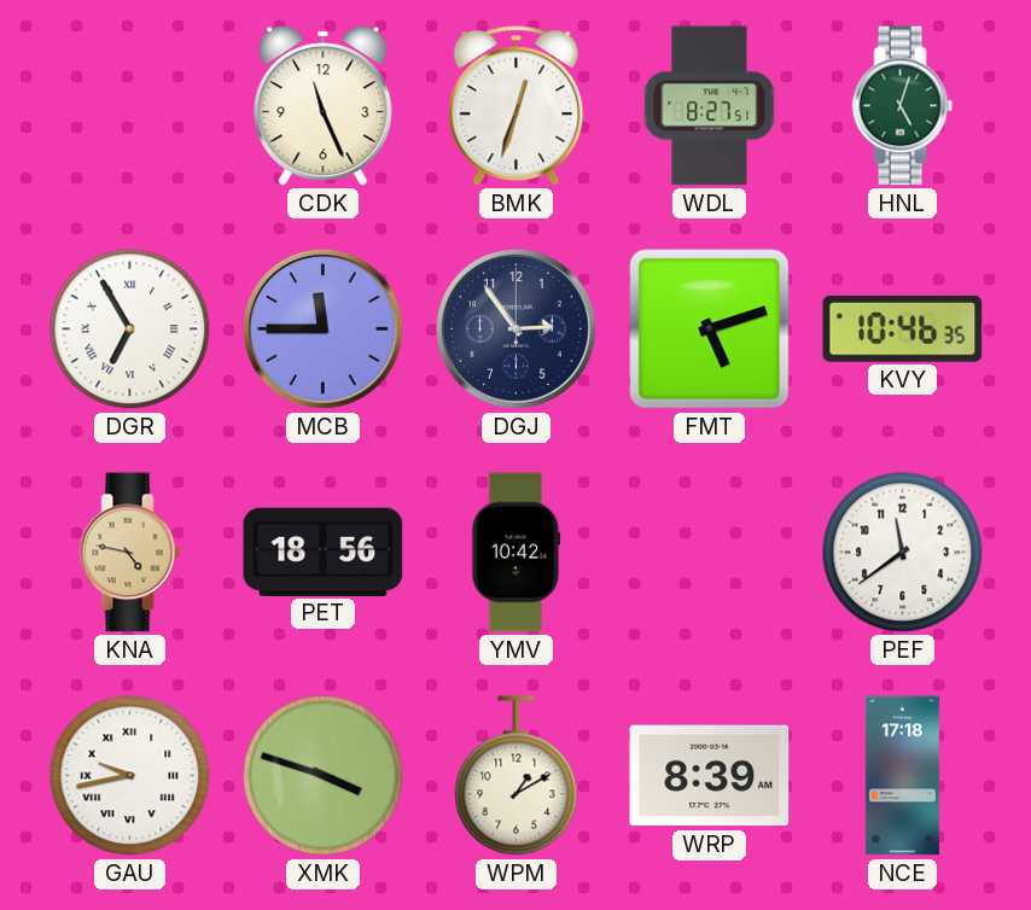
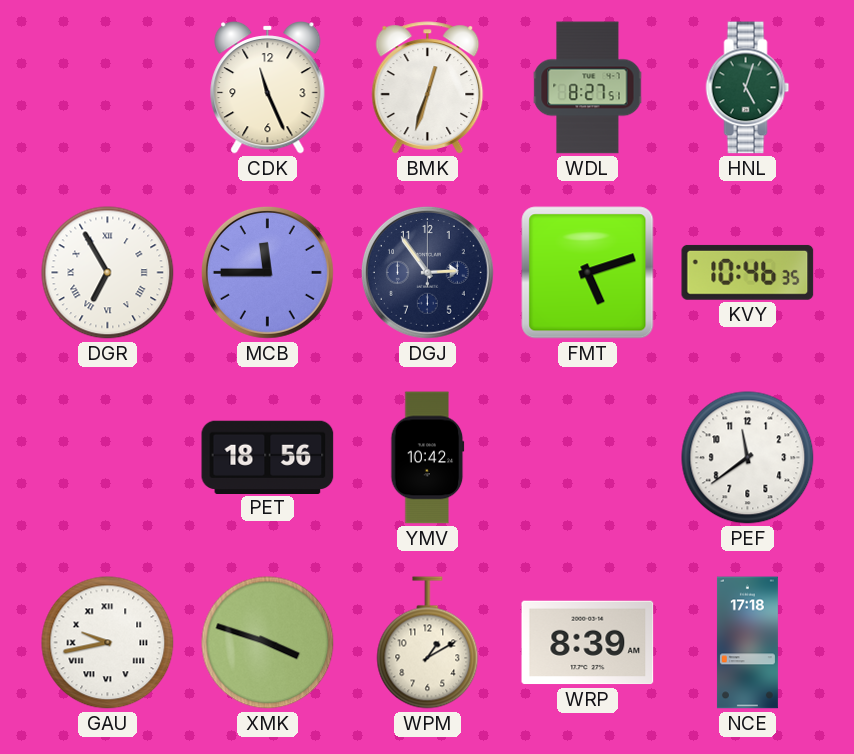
KNA: 4:47 -> none (130, 553)
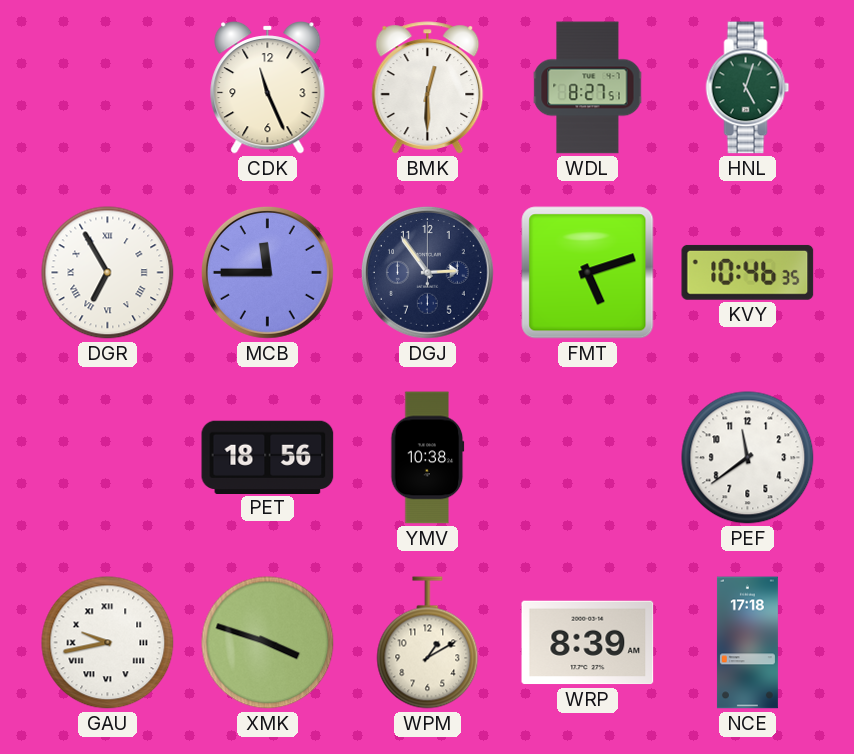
BMK: 12:33 -> 12:30 (428, 88)
YMV: 10:42 -> 10:38 (428, 458)
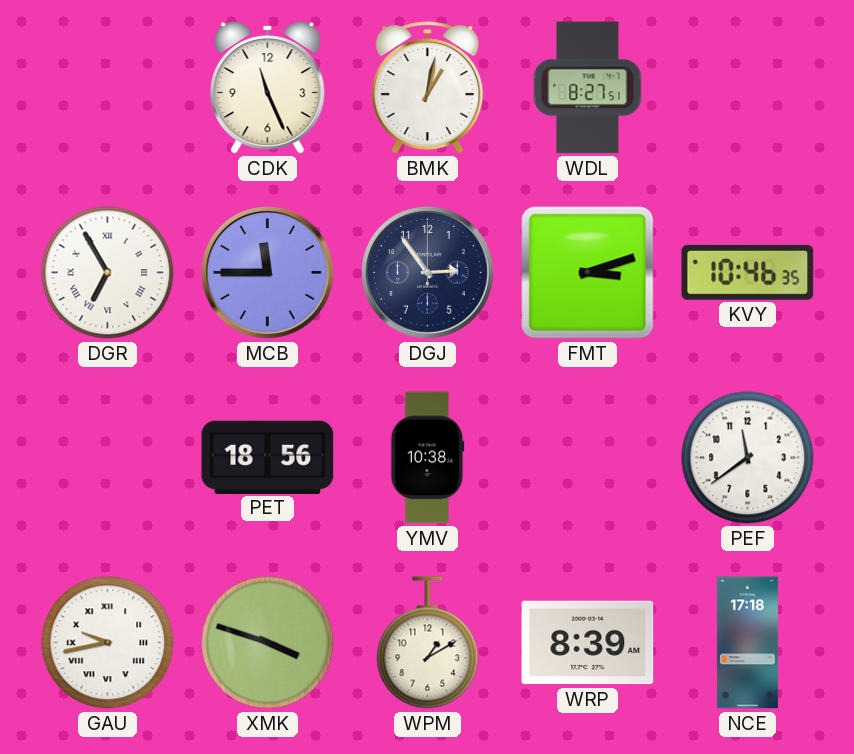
BMK: 12:30 -> 1:02 (428, 88)
HNL: 5:03 -> none (748, 88)
FMT: 5:12 -> 3:12 (588, 273)
